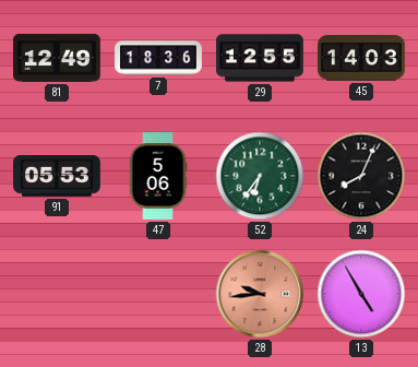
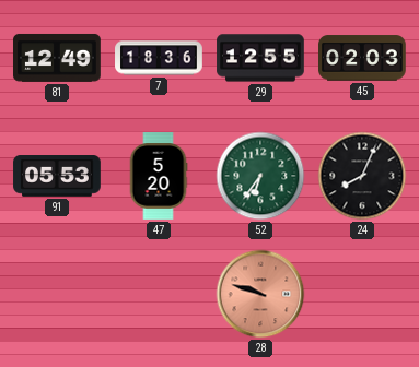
45: 14:03 -> 02:03 (363, 58)
47: 5:06 -> 5:20 (159, 176)
28: 9:44 -> 9:48 (260, 294)
13: 4:55 -> none (361, 294)
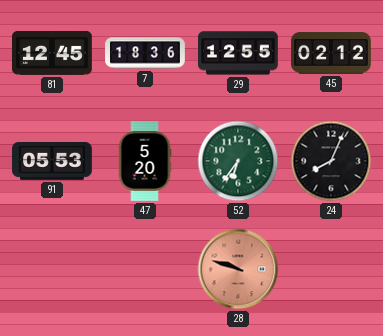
81: 12:49 -> 12:45 (52, 53)
45: 02:03 -> 02:12 (332, 53)
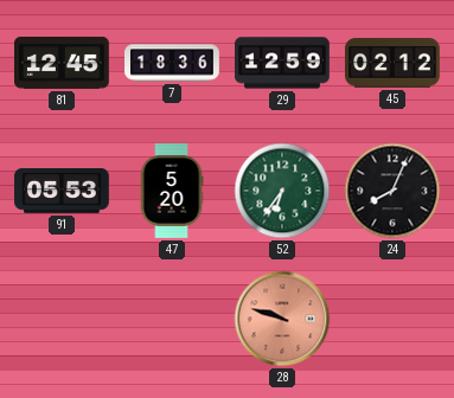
29: 12:55 -> 12:59 (282, 63)
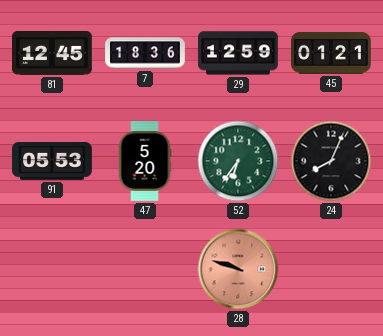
45: 02:12 -> 01:21 (332, 53)
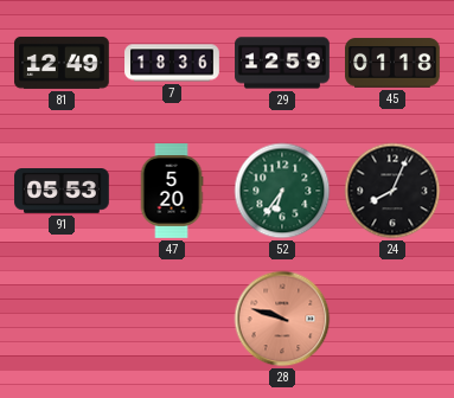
81: 12:45 -> 12:49 (62, 63)
45: 01:21 -> 01:18 (394, 63)
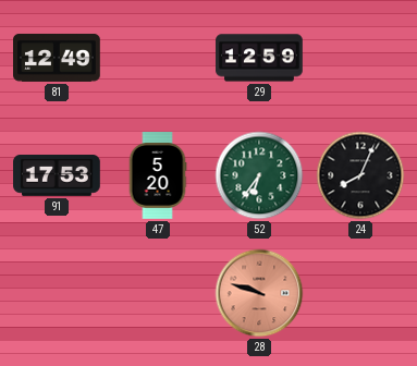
7: 18:36 -> none (172, 63)
45: 01:18 -> none (394, 63)
91: 05:53 -> 17:53 (57, 176)
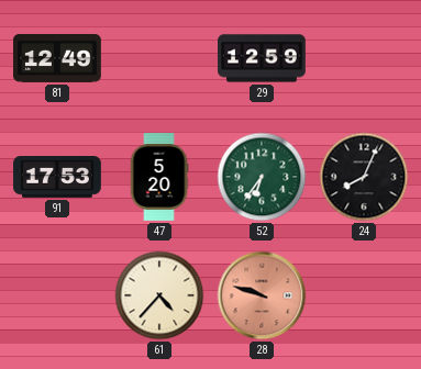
61: none -> 4:37 (159, 295)
